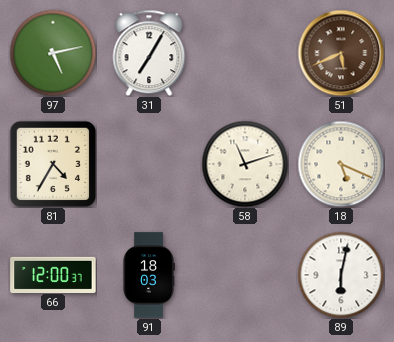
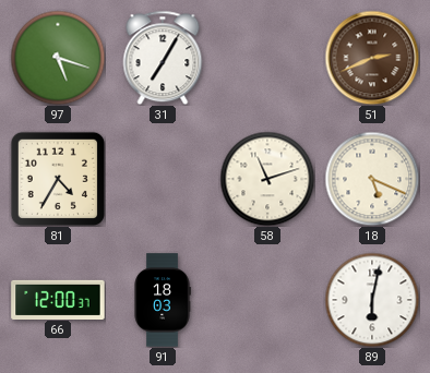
97: 5:13 -> 5:18 (58, 58)
51: 5:41 -> 2:41 (372, 58)
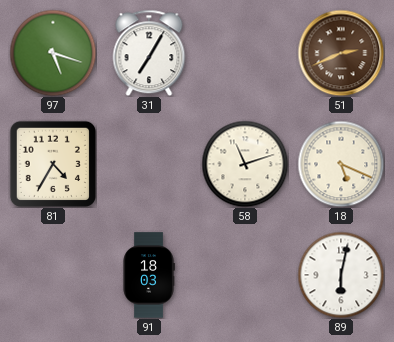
66: 12:00 -> none (58, 299)
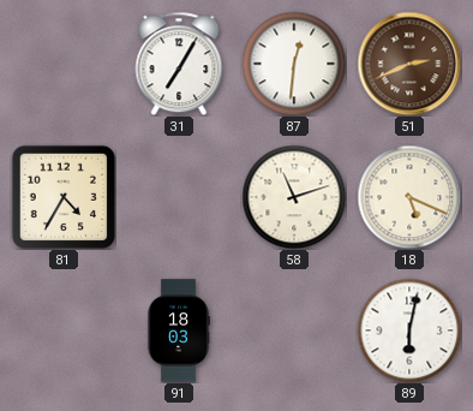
97: 5:18 -> none (53, 53)
87: none -> 12:31 (294, 64)
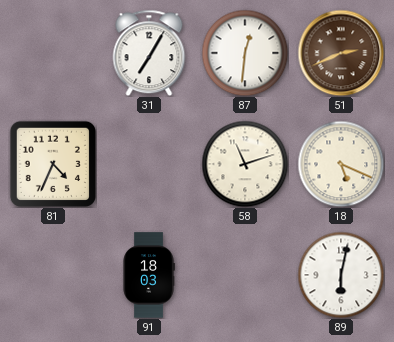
81: 4:35 -> 4:34 (52, 163)
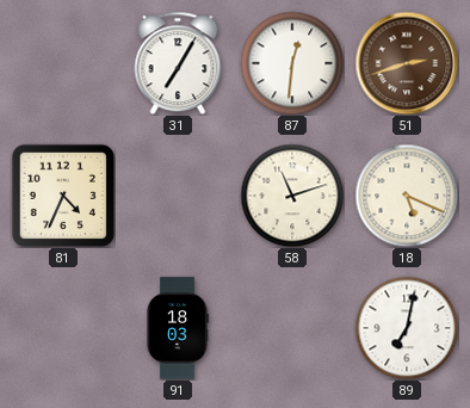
51: 2:41 -> 2:42 (407, 63)
89: 6:02 -> 7:02 (407, 328)
